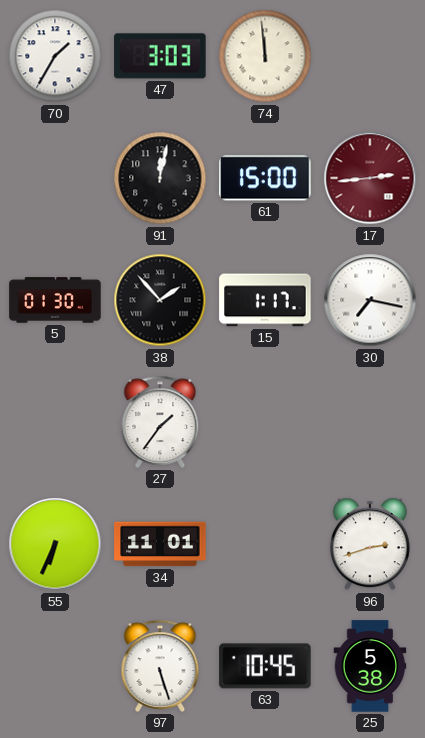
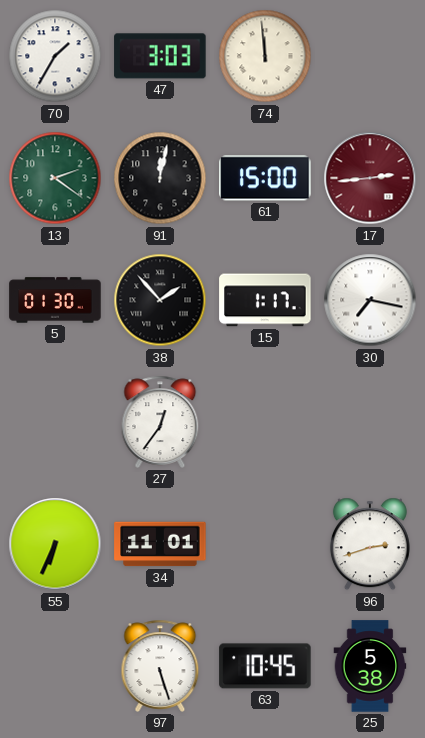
13: none -> 2:21 (55, 178)
27: 1:36 -> 12:36 (160, 422)
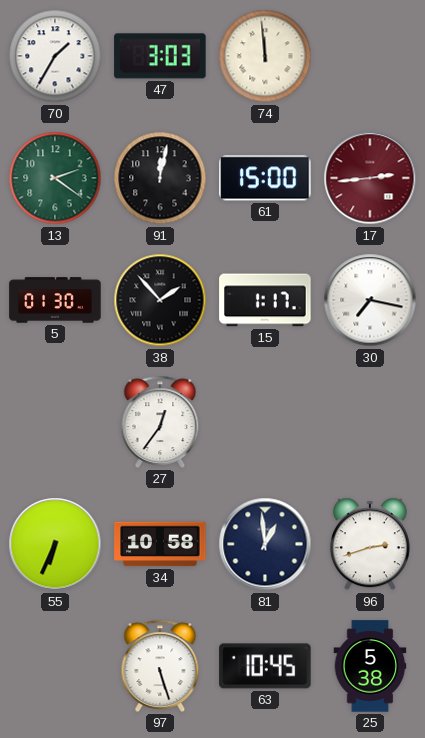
34: 11:01 -> 10:58 (160, 544)
81: none -> 12:59 (265, 544)
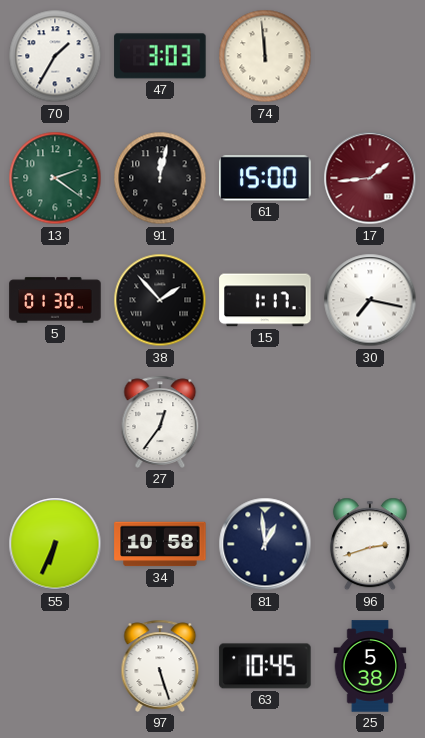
17: 2:44 -> 1:44 (370, 178)
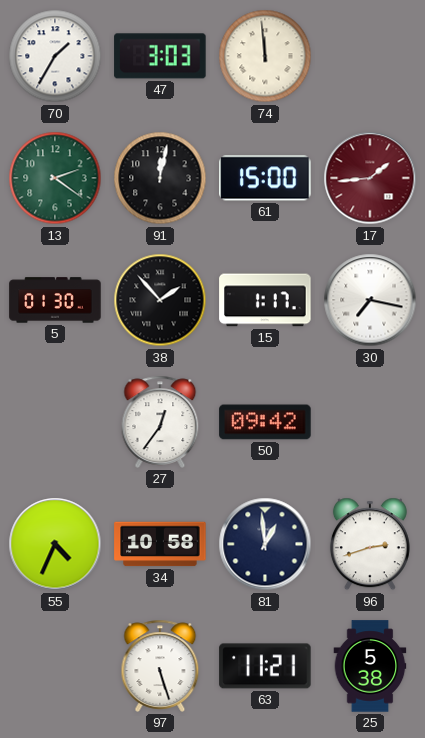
50: none -> 09:42 (265, 422)
55: 6:34 -> 4:34 (55, 544)
63: 10:45 -> 11:21 (265, 666)
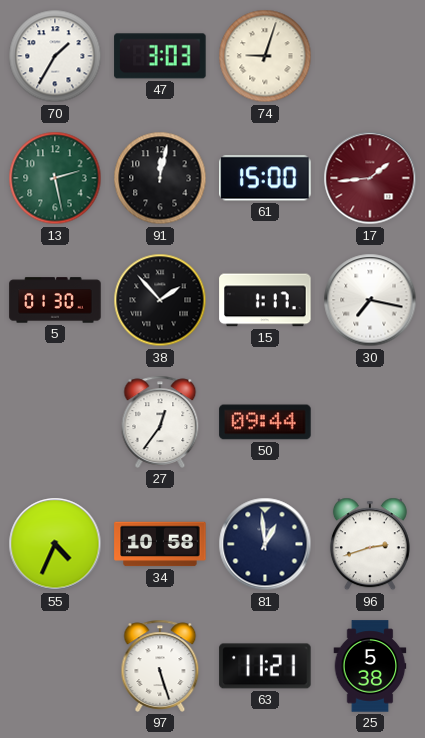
74: 11:59 -> 9:03 (265, 56)
13: 2:21 -> 2:28 (55, 178)
50: 09:42 -> 09:44 (265, 422)
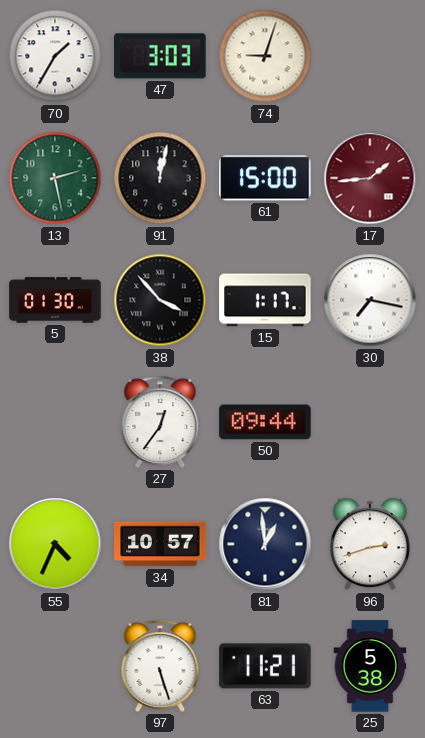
38: 1:53 -> 3:53 (160, 300)
34: 10:58 -> 10:57 (160, 544)
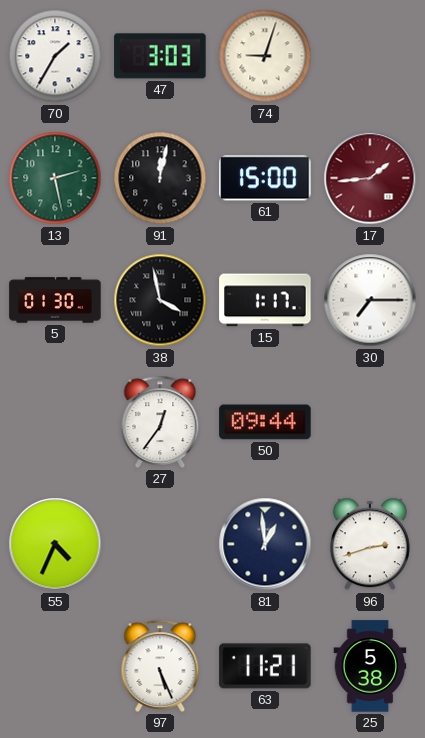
38: 3:53 -> 3:58 (160, 300)
30: 7:17 -> 7:15 (370, 300)
34: 10:57 -> none (160, 544)
97: 5:27 -> 5:26 (160, 666)
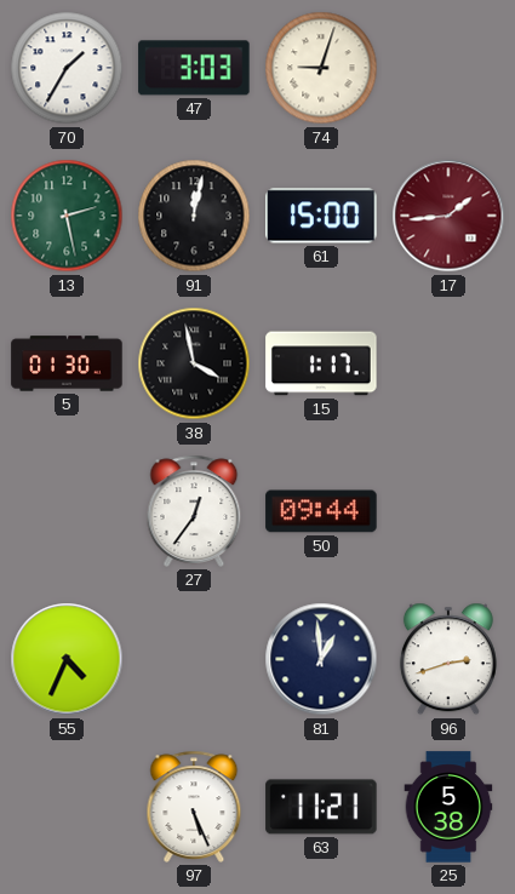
30: 7:15 -> none (370, 300)
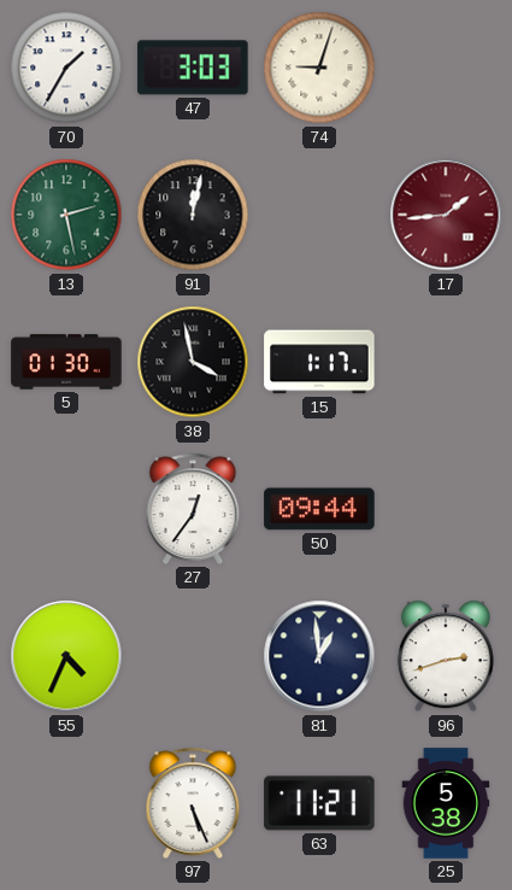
61: 15:00 -> none (321, 216)
